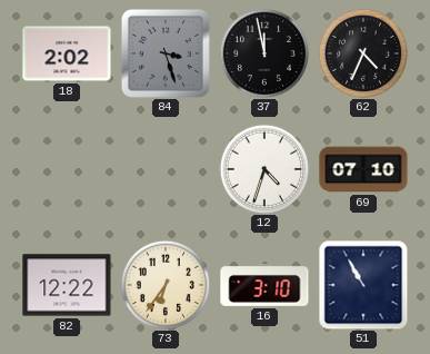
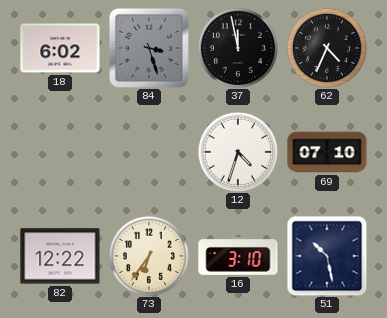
18: 2:02 -> 6:02 (60, 48)
51: 10:55 -> 10:28 (327, 256)
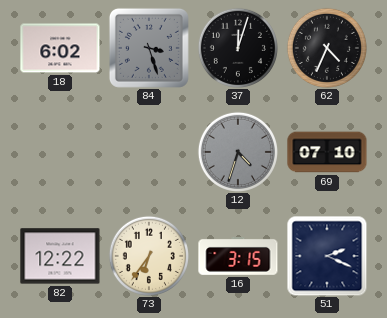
37: 11:58 -> 12:03 (238, 48)
12 dial: white -> grey (238, 152)
16: 3:10 -> 3:15 (238, 257)
51: 10:28 -> 2:19 (327, 256)
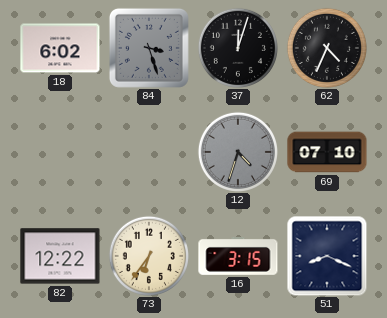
51: 2:19 -> 8:19 (327, 256)
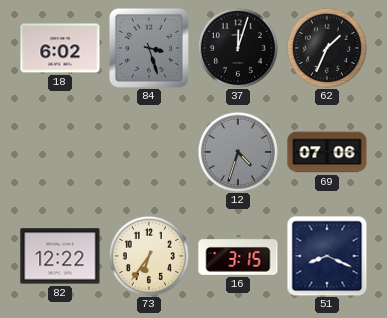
62: 4:34 -> 1:34 (327, 48)
69: 07:10 -> 07:06 (327, 152)
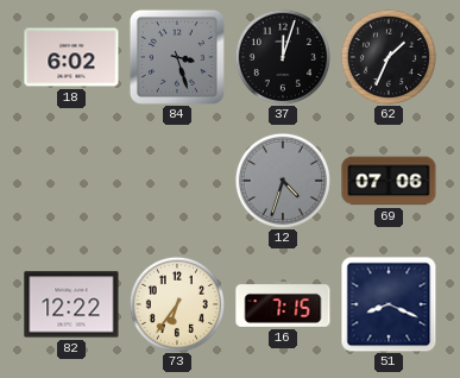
16: 3:15 -> 7:15 (283, 305)
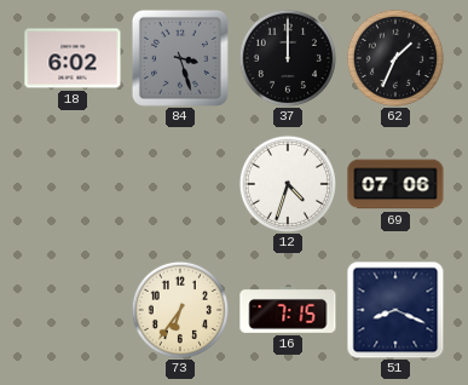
37: 12:03 -> 12:00 (288, 58)
12 dial: grey -> white (288, 184)
82: 12:22 -> none (71, 304)
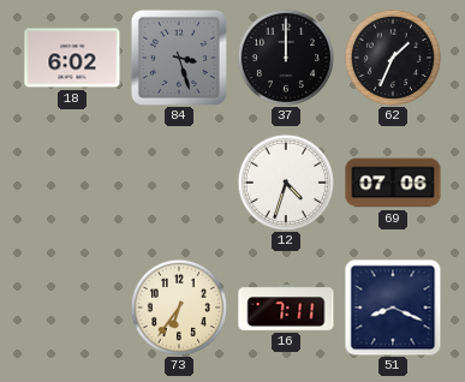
16: 7:15 -> 7:11 (286, 309)
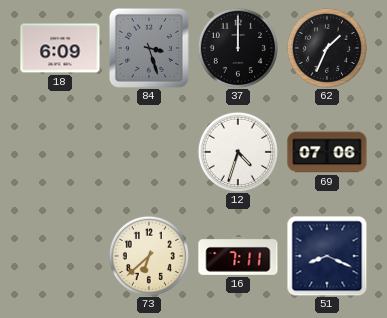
18: 6:02 -> 6:09 (60, 48)
73: 6:36 -> 6:38 (149, 256)
